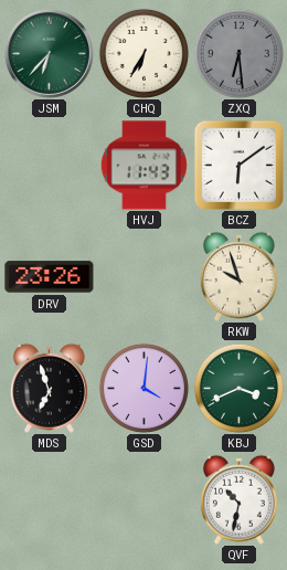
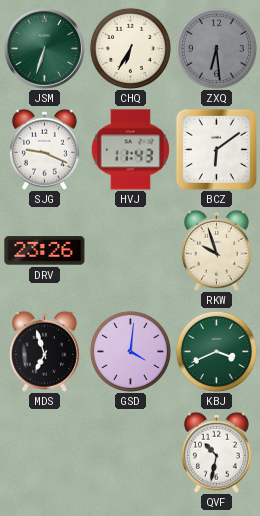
JSM: 6:37 -> 6:33 (44, 48)
SJG: none -> 9:19 (44, 149)
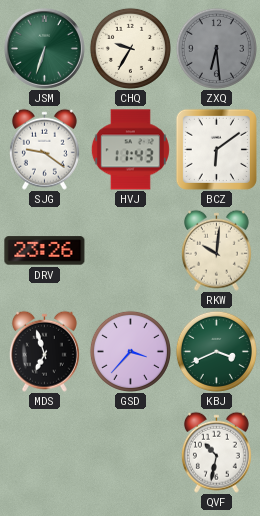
CHQ: 6:35 -> 9:35 (130, 48)
SJG: 9:19 -> 9:21 (44, 149)
RKW: 9:57 -> 10:01 (216, 250)
GSD: 4:01 -> 3:37 (130, 351)
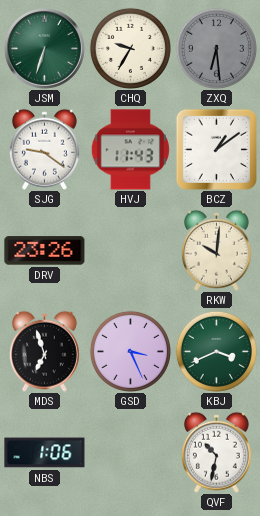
BCZ: 6:09 -> 1:09 (216, 149)
GSD: 3:37 -> 3:26 (130, 351)
NBS: none -> 1:06 (45, 453)
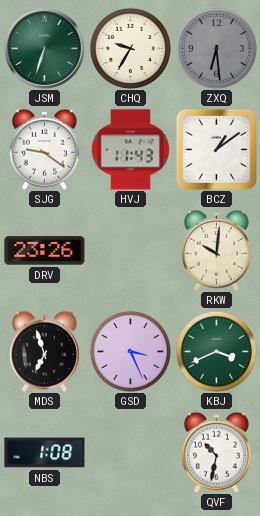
NBS: 1:06 -> 1:08 (45, 453)
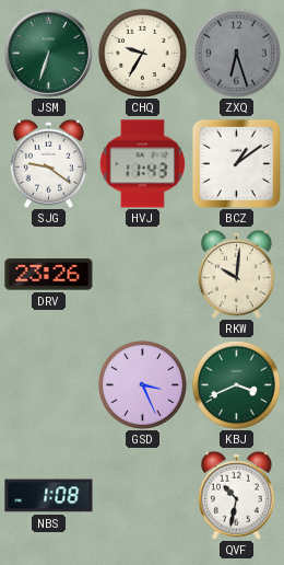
ZXQ: 6:29 -> 6:27 (236, 53)
MDS: 6:57 -> none (44, 351)
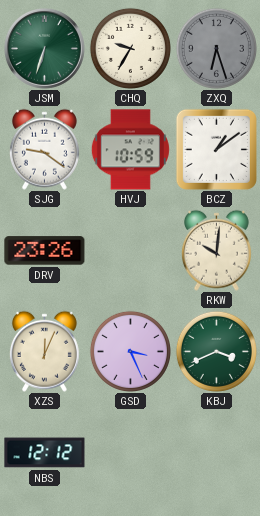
HVJ: 11:43 -> 10:59 (130, 150)
XZS: none -> 12:04 (44, 351)
NBS: 1:08 -> 12:12 (45, 453)
QVF: 10:32 -> none (236, 495)
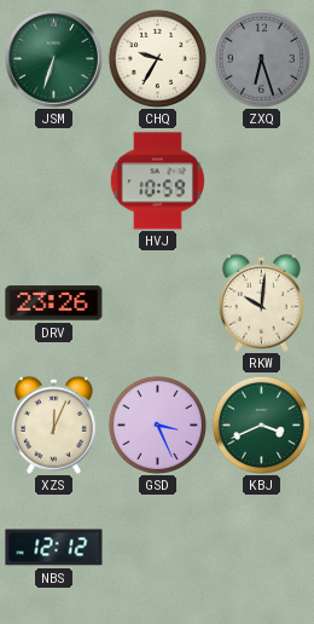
SJG: 9:21 -> none (44, 149)
BCZ: 1:09 -> none (216, 149)
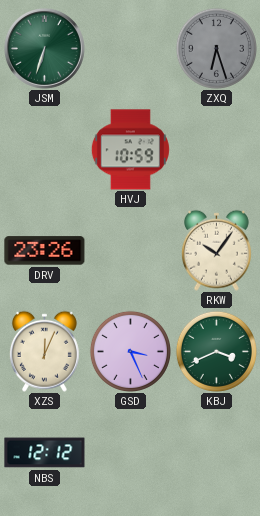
CHQ: 9:35 -> none (157, 58)
RKW: 10:01 -> 10:06 (216, 250)
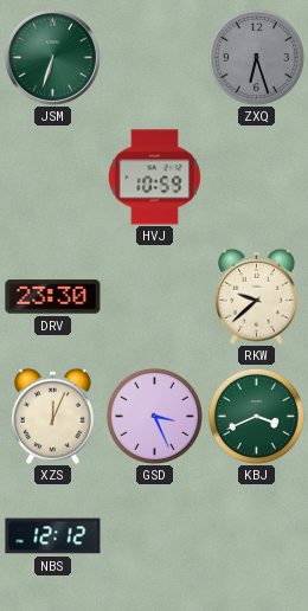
DRV: 23:26 -> 23:30 (53, 297)
RKW: 10:06 -> 9:38 (256, 296)
